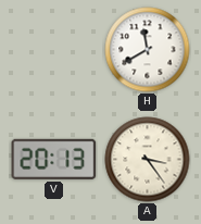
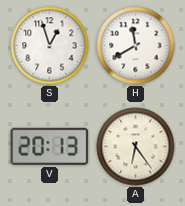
S: none -> 12:57 (50, 46)
A: 3:24 -> 6:24 (136, 147)
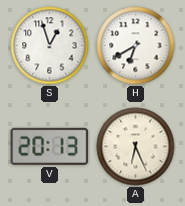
H: 11:40 -> 6:40 (136, 46)
A: 6:24 -> 6:26 (136, 147)
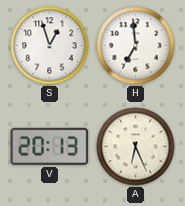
H: 6:40 -> 6:59 (136, 46)
